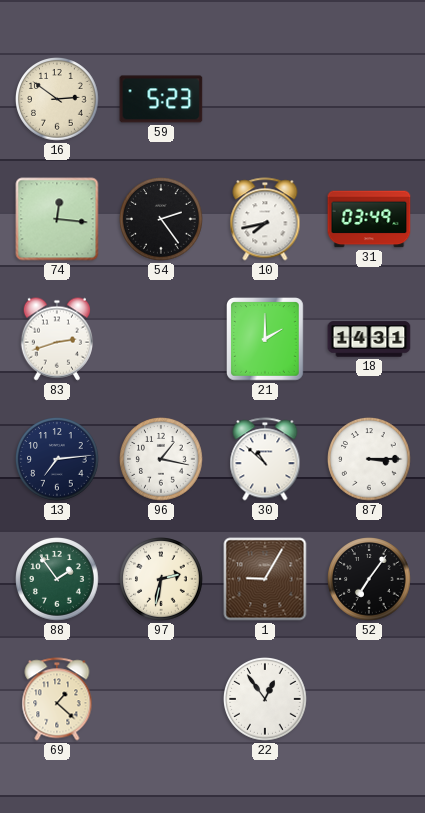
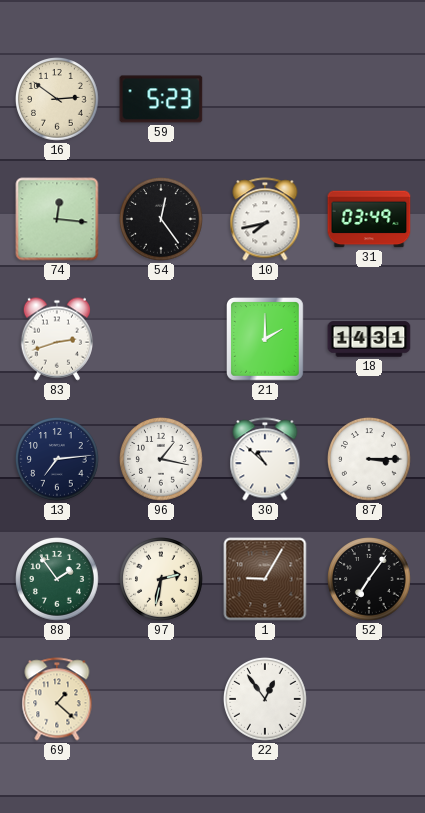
54: 2:24 -> 12:24 (162, 220)
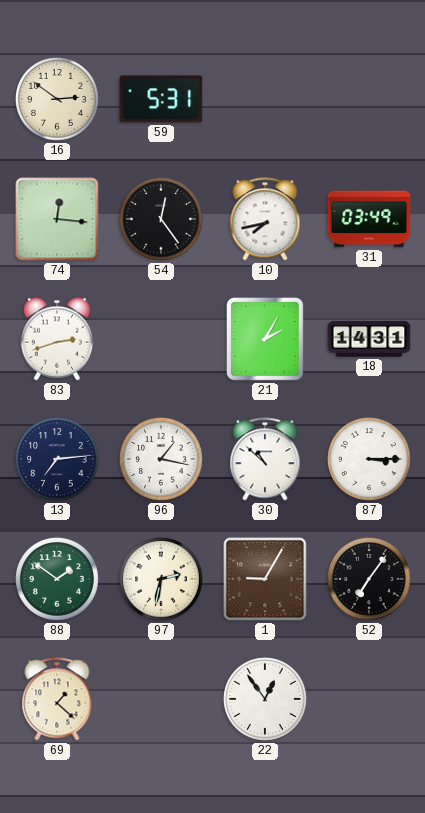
59: 5:23 -> 5:31 (161, 99)
21: 2:00 -> 2:05 (266, 340)
88: 1:54 -> 1:51 (58, 580)
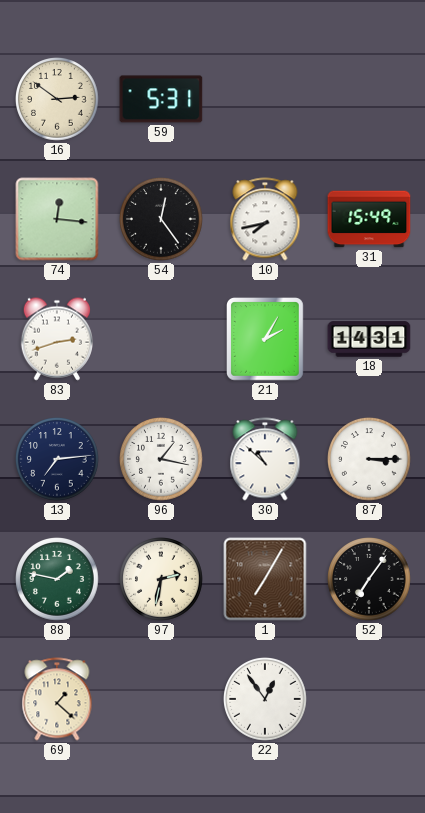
31: 03:49 -> 15:49 (369, 219)
88: 1:51 -> 1:47 (58, 580)
1: 9:05 -> 7:05 (265, 579)
